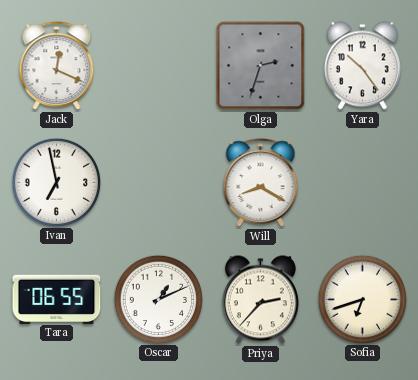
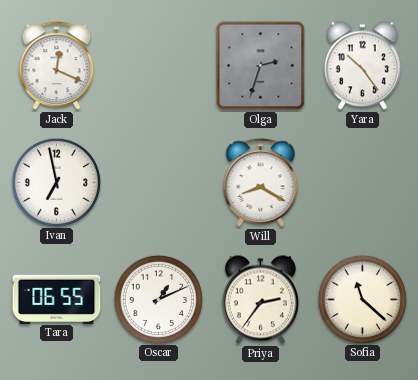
Priya: 2:37 -> 2:36 (260, 300)
Sofia: 6:42 -> 11:22 (362, 299)
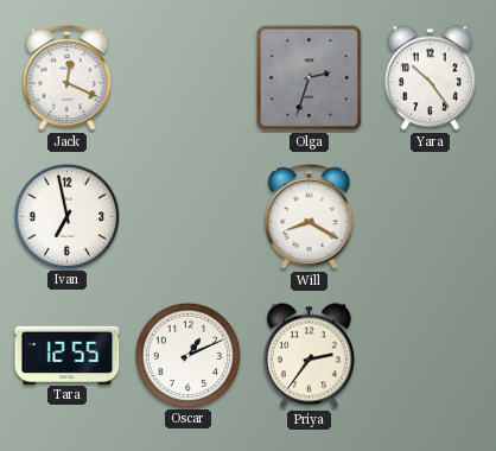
Tara: 06:55 -> 12:55 (68, 355)
Sofia: 11:22 -> none (362, 299)
